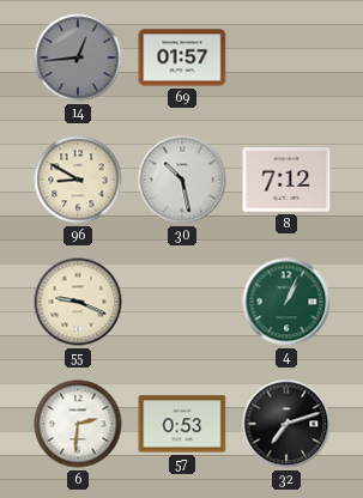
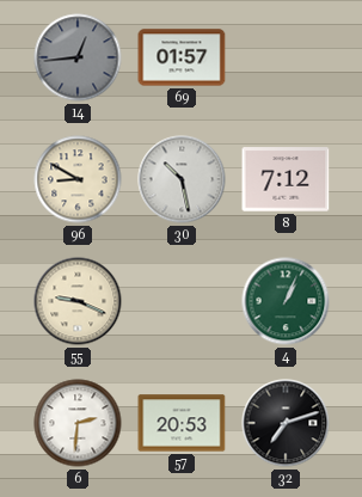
57: 0:53 -> 20:53 (182, 423)
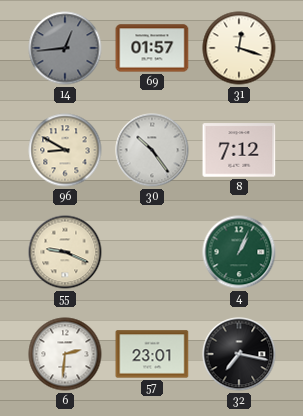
31: none -> 12:18 (239, 48)
30: 10:28 -> 10:24 (152, 150)
57: 20:53 -> 23:01 (152, 354)
32: 7:12 -> 7:17 (239, 354)
